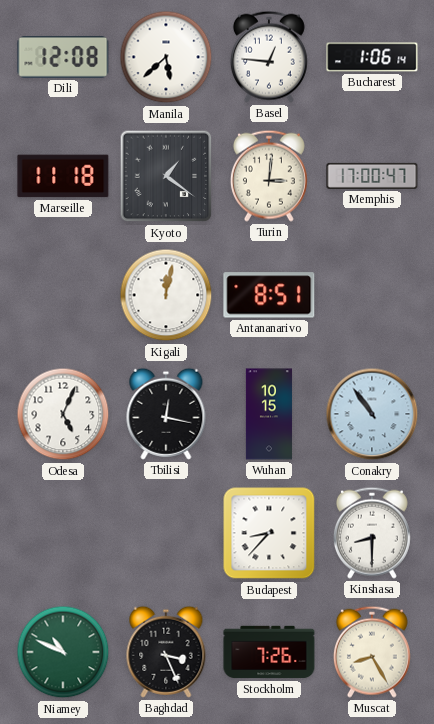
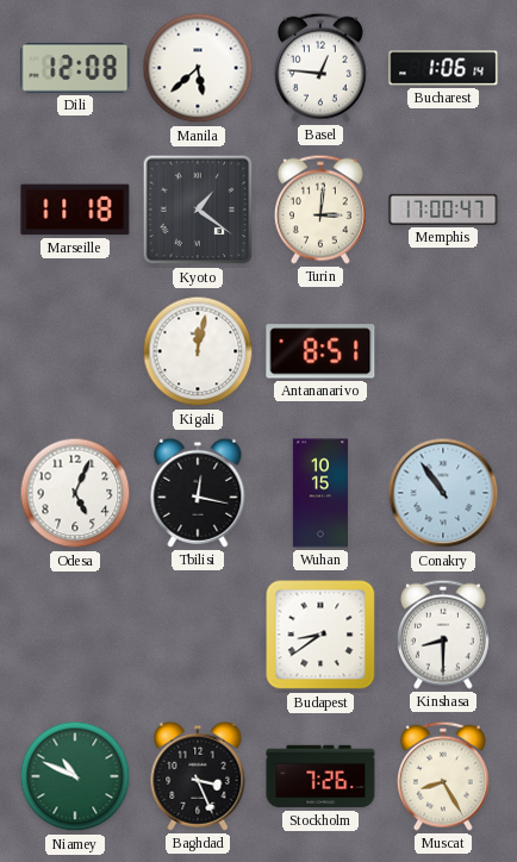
Budapest: 8:37 -> 8:39 (320, 635)
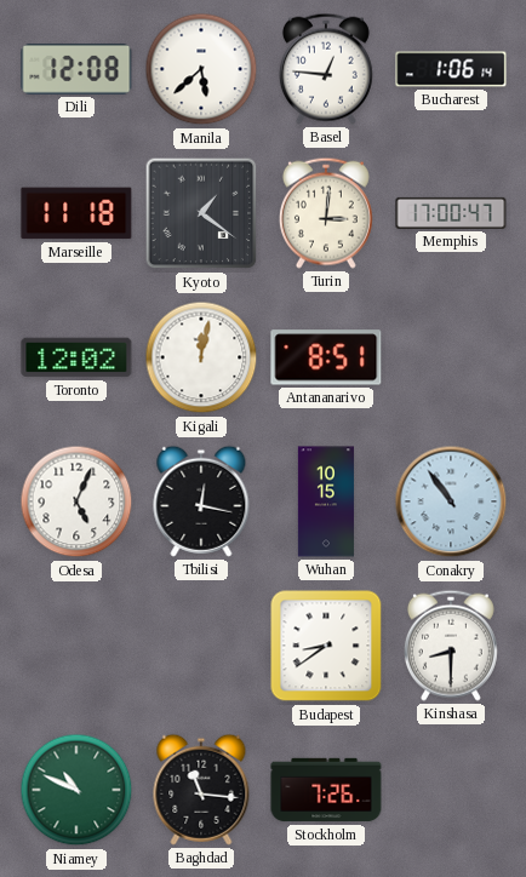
Toronto: none -> 12:02 (76, 357)
Baghdad: 3:26 -> 11:16 (201, 790)
Muscat: 8:25 -> none (443, 776)
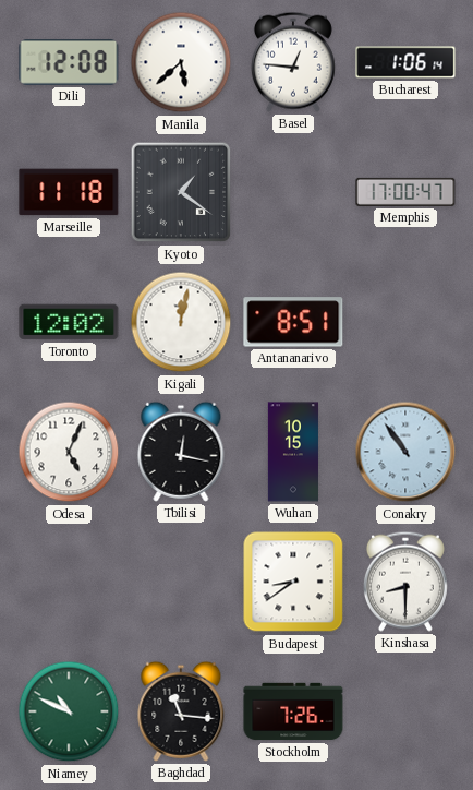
Turin: 3:01 -> none (326, 213)
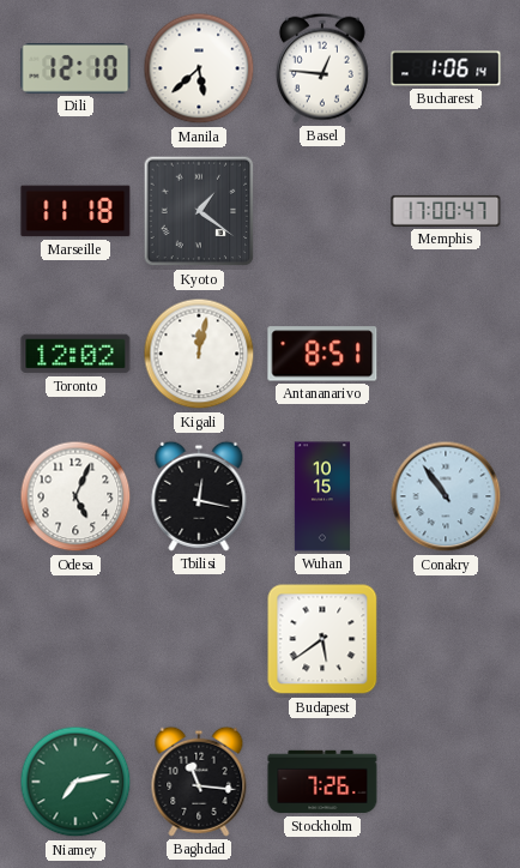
Dili: 12:08 -> 12:10 (75, 70)
Budapest: 8:39 -> 5:39 (322, 639)
Kinshasa: 8:30 -> none (405, 582)
Niamey: 10:49 -> 7:13 (75, 782)
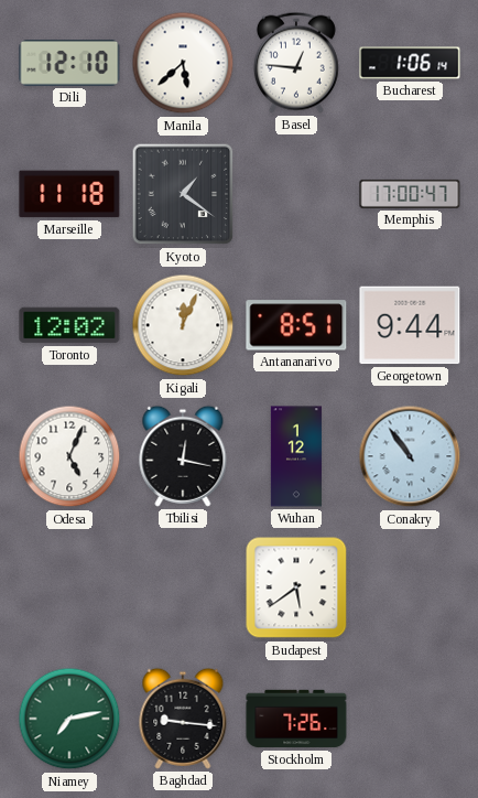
Kigali: 12:02 -> 12:04 (183, 325)
Georgetown: none -> 9:44 (410, 325)
Wuhan: 10:15 -> 1:12 (296, 456)
Baghdad: 11:16 -> 9:16 (183, 719)
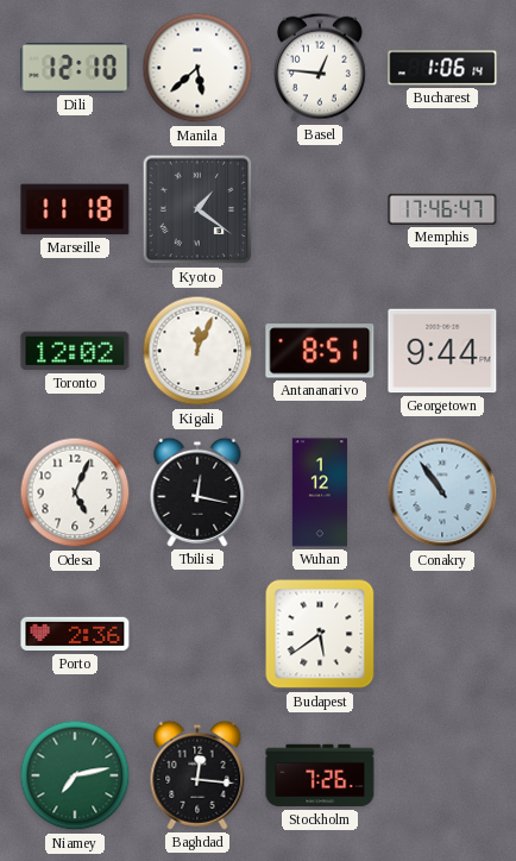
Memphis: 17:00 -> 17:46 (442, 209)
Porto: none -> 2:36 (75, 634)
Baghdad: 9:16 -> 12:16 (197, 775)
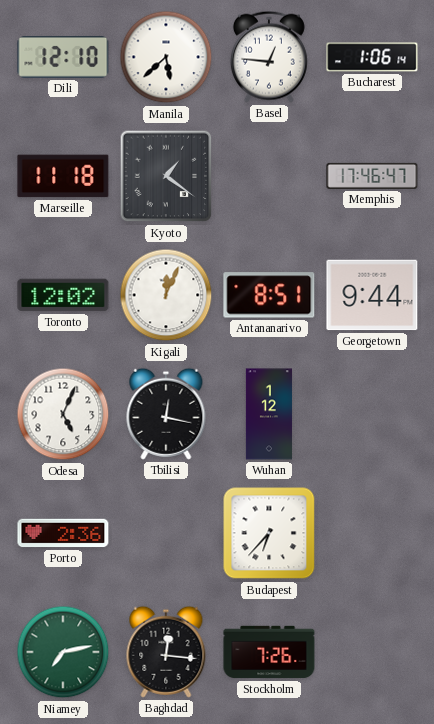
Conakry: 10:54 -> none (442, 492)
Budapest: 5:39 -> 6:37 (269, 533)
